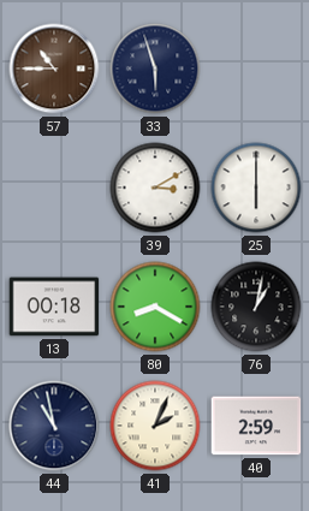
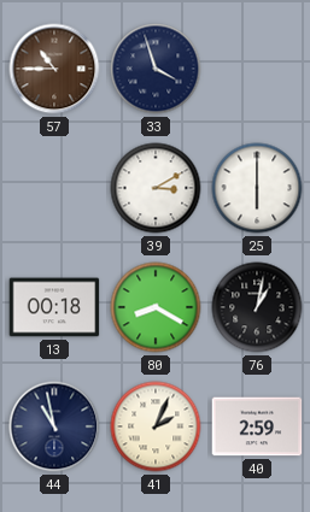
33: 5:57 -> 3:57 (156, 69)
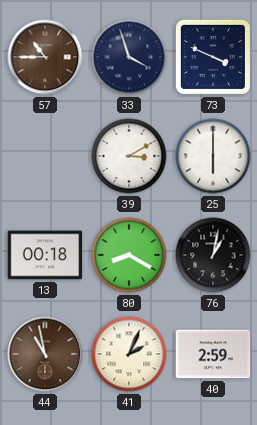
73: none -> 3:49 (213, 57)
44 dial: navy -> brown (45, 354)
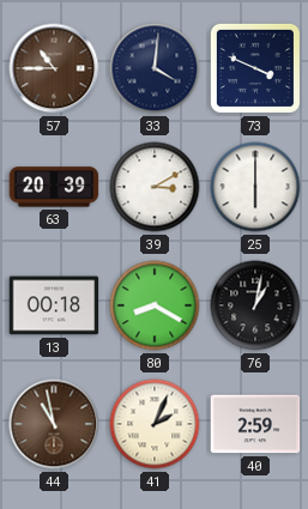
33: 3:57 -> 4:01 (155, 68)
63: none -> 20:39 (54, 187)
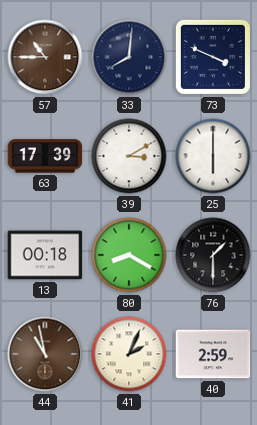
33: 4:01 -> 8:01 (129, 57)
63: 20:39 -> 17:39 (45, 156)
76: 1:02 -> 1:30 (213, 255)
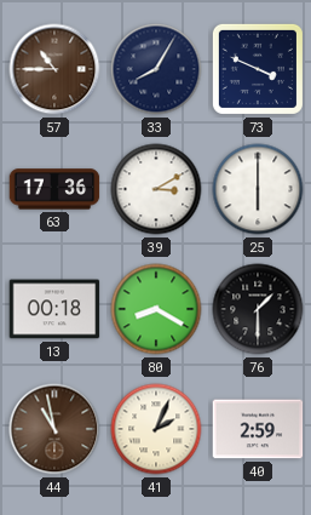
33: 8:01 -> 8:05 (156, 69)
63: 17:39 -> 17:36 (54, 189)
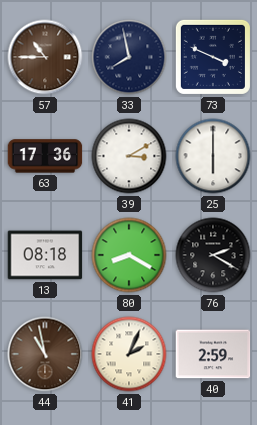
33: 8:05 -> 7:58 (129, 57)
13: 00:18 -> 08:18 (45, 255)
76: 1:30 -> 2:20 (213, 255)
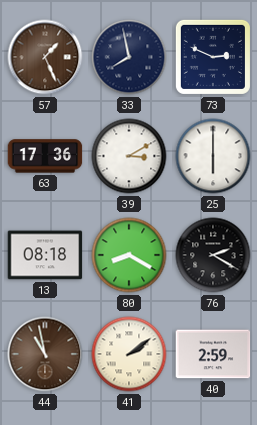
57: 10:45 -> 1:26 (45, 57)
73: 3:49 -> 2:49 (213, 57)
41: 2:04 -> 2:09 (129, 354)
